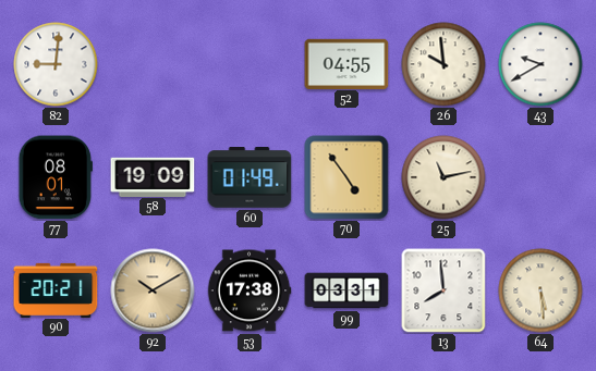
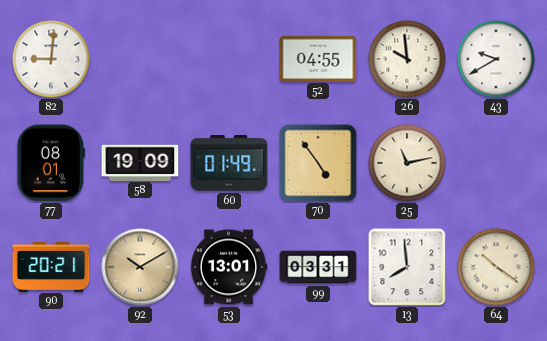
53: 17:38 -> 13:01 (229, 267)
64: 5:29 -> 10:21 (496, 267)
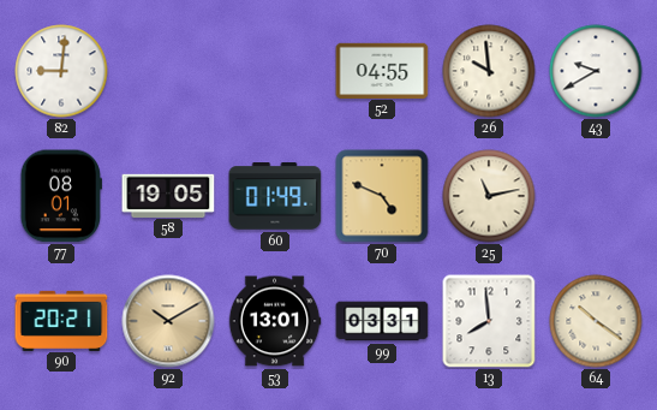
58: 19:09 -> 19:05 (168, 195)
70: 4:54 -> 4:49 (382, 196)
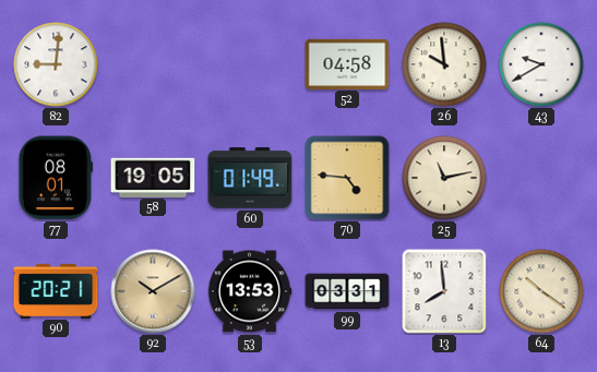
52: 04:55 -> 04:58 (347, 63)
70: 4:49 -> 4:46 (347, 178)
53: 13:01 -> 13:53 (250, 291)
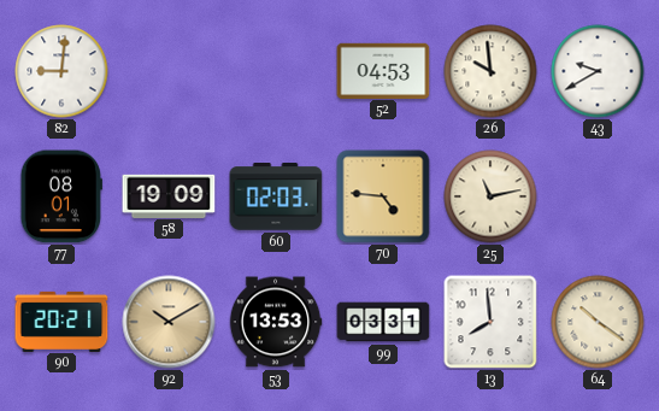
52: 04:58 -> 04:53 (383, 70)
58: 19:05 -> 19:09 (169, 195)
60: 01:49 -> 02:03 (276, 198)
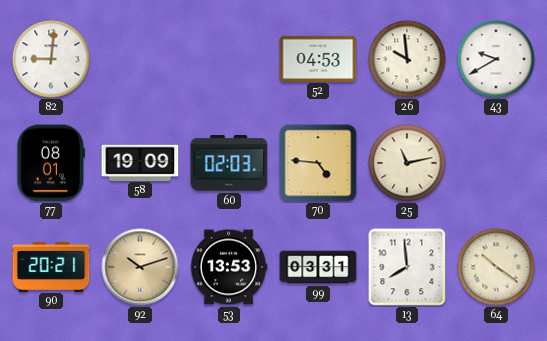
92: 10:10 -> 10:12 (140, 267)
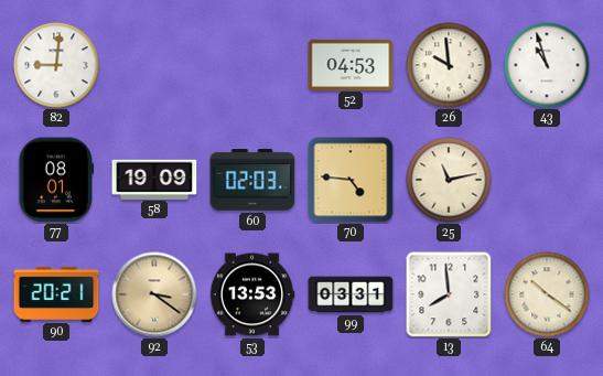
43: 9:40 -> 10:57 (547, 65)
92: 10:12 -> 3:21 (154, 294)
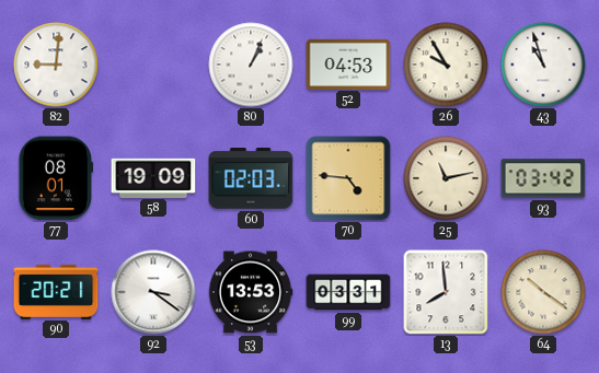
80: none -> 1:04 (251, 65)
26: 9:59 -> 9:55 (446, 65)
93: none -> 03:42 (543, 178)
92 dial: champagne -> white (153, 292)
